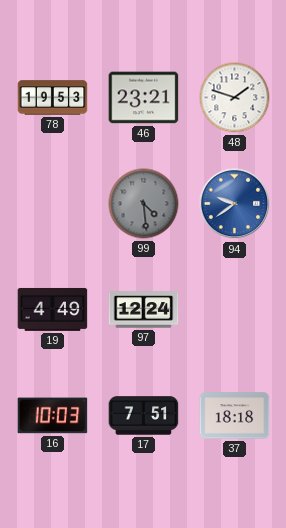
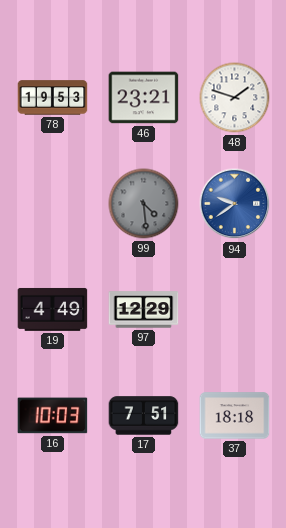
97: 12:24 -> 12:29 (144, 310)
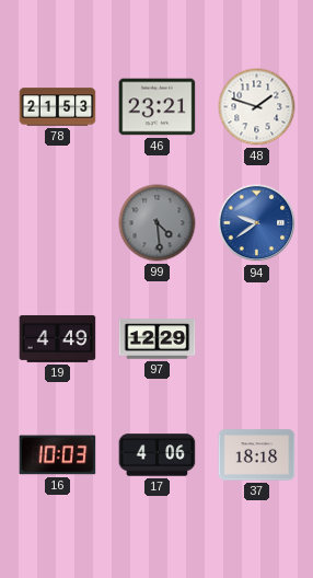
78: 19:53 -> 21:53 (58, 107)
17: 7:51 -> 4:06 (158, 455)
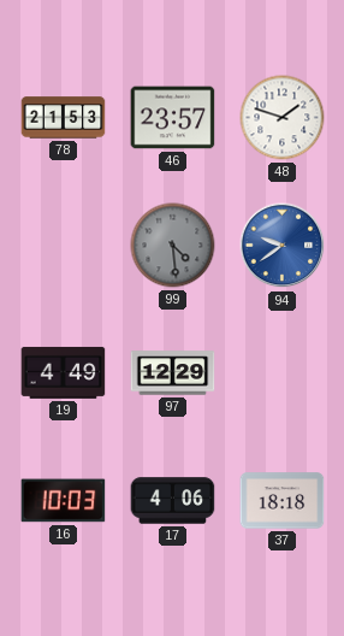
46: 23:21 -> 23:57 (173, 118)
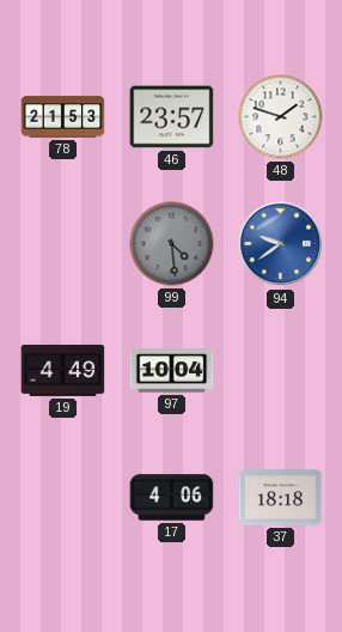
97: 12:29 -> 10:04 (172, 371)
16: 10:03 -> none (64, 501)
